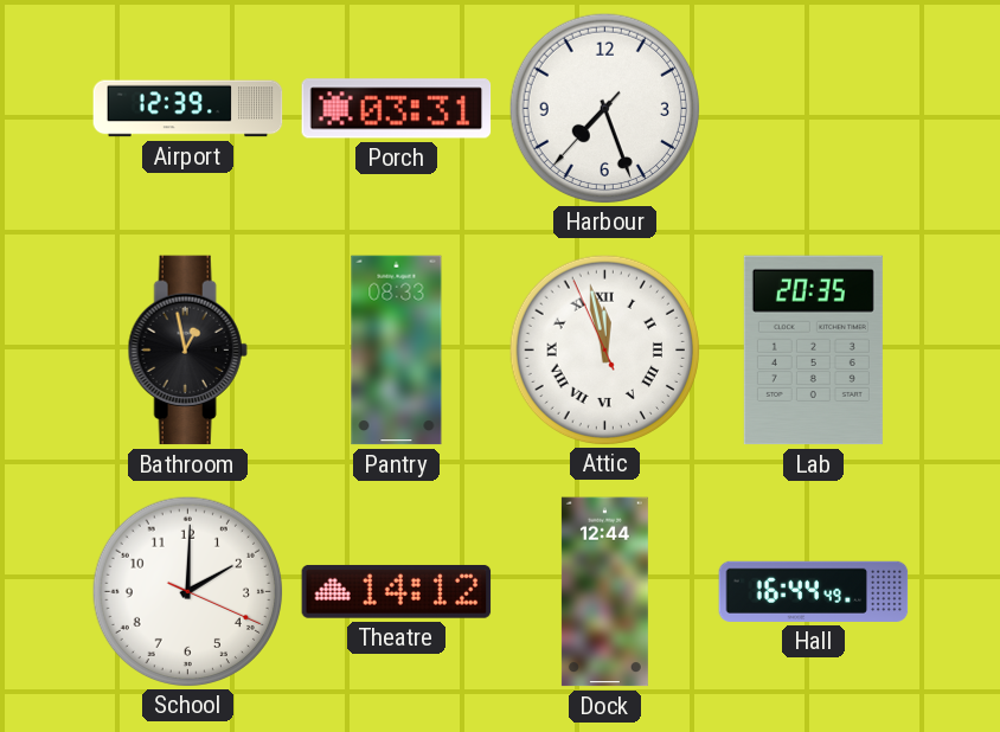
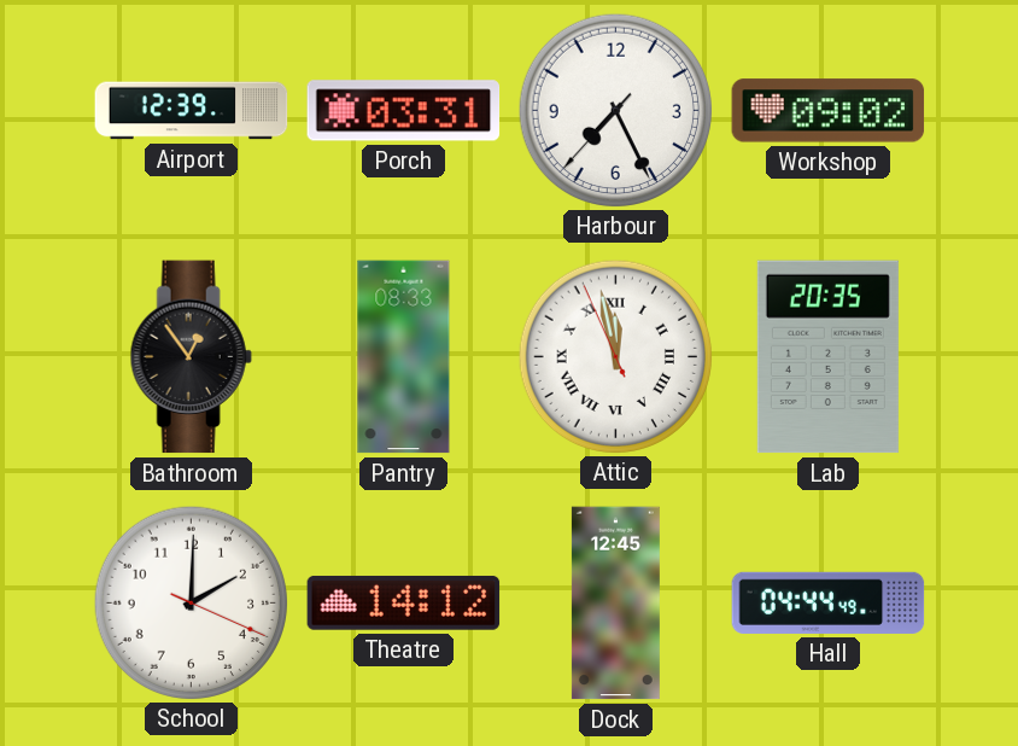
Harbour: 7:26 -> 7:25 (615, 110)
Workshop: none -> 09:02 (829, 111)
Bathroom: 12:58 -> 12:54 (191, 357)
Dock: 12:44 -> 12:45 (615, 604)
Hall: 16:44 -> 04:44 (829, 602)
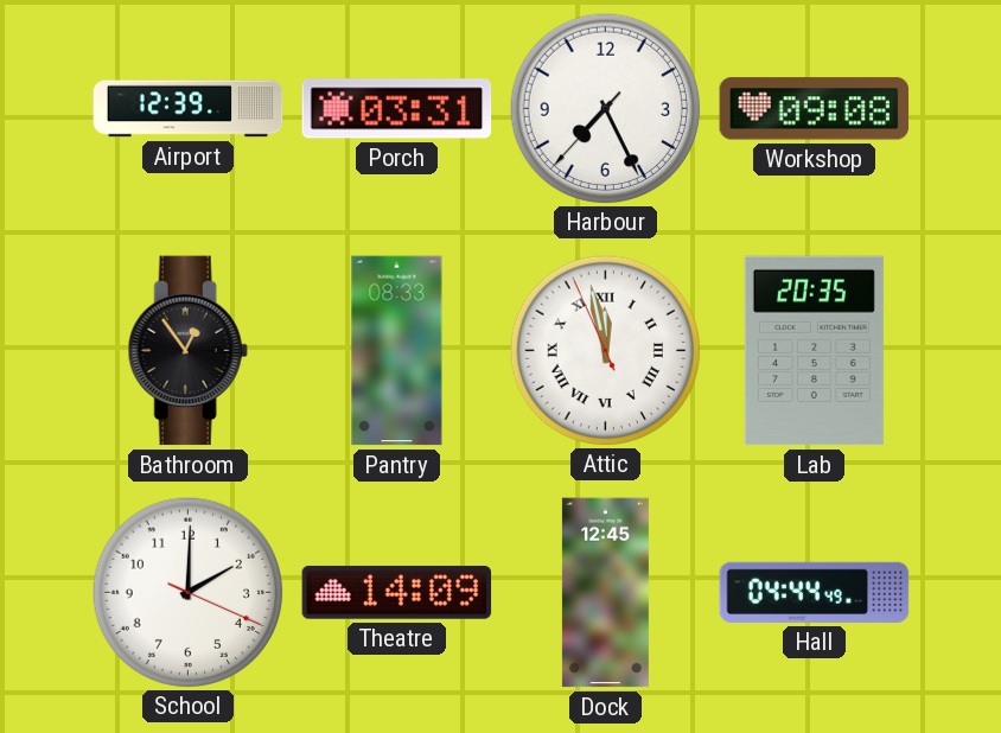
Workshop: 09:02 -> 09:08 (815, 109)
Theatre: 14:12 -> 14:09 (397, 592)
